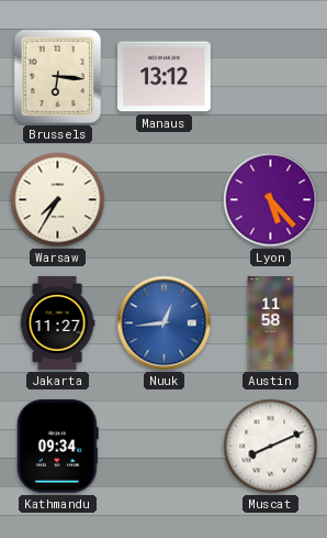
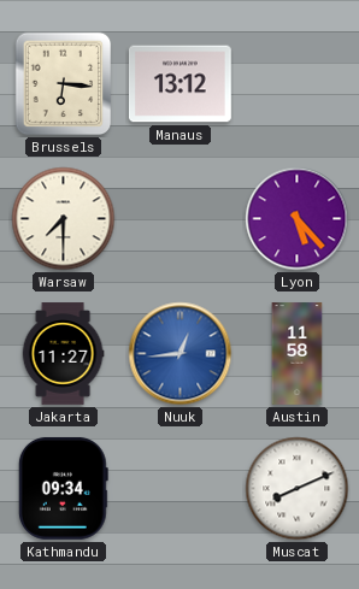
Warsaw: 7:35 -> 7:30 (64, 219)
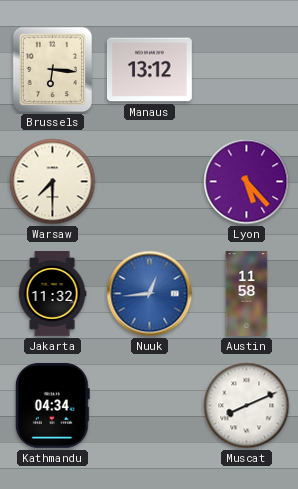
Jakarta: 11:27 -> 11:32 (52, 294)
Kathmandu: 09:34 -> 04:34 (52, 405)
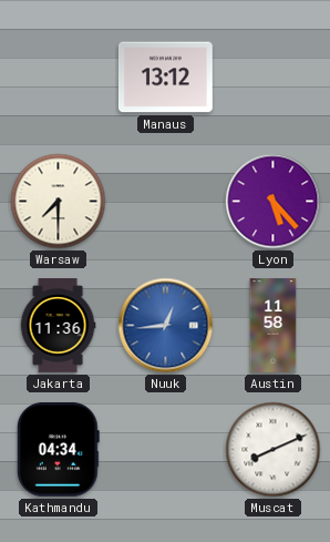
Brussels: 6:16 -> none (53, 70)
Jakarta: 11:32 -> 11:36 (58, 326)
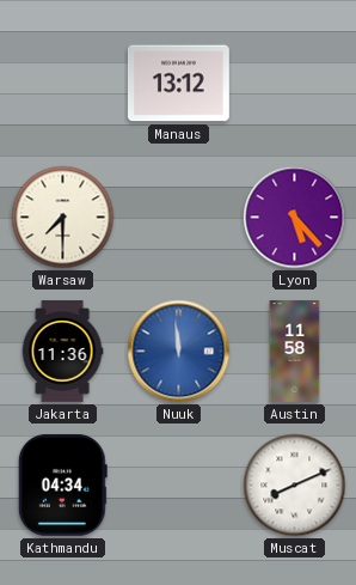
Nuuk: 12:44 -> 11:59 (179, 352)
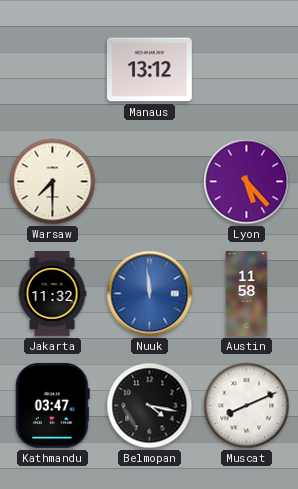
Jakarta: 11:36 -> 11:32 (52, 294)
Kathmandu: 04:34 -> 03:47 (52, 405)
Belmopan: none -> 4:17 (150, 406)
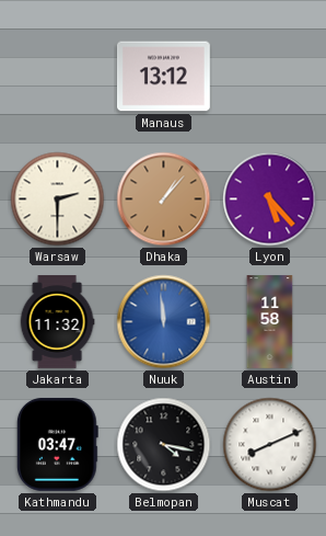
Warsaw: 7:30 -> 2:30 (58, 199)
Dhaka: none -> 1:07 (164, 199)
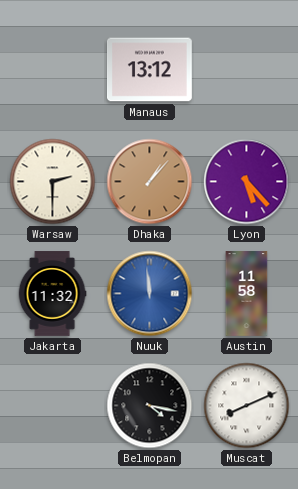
Kathmandu: 03:47 -> none (57, 444)
